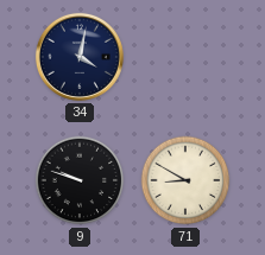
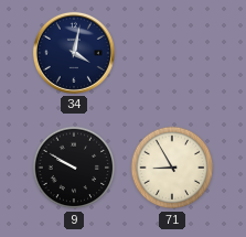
9: 9:48 -> 9:50 (74, 168)
71: 8:50 -> 8:55 (172, 168)
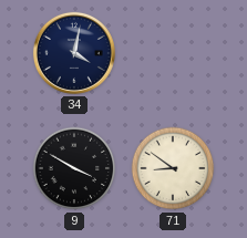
9: 9:50 -> 3:50 (74, 168)
71: 8:55 -> 8:51 (173, 168)
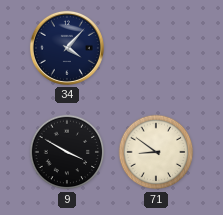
34: 4:02 -> 4:07 (67, 48)
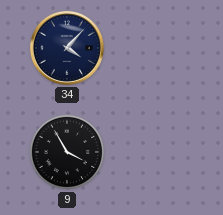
9: 3:50 -> 3:55 (67, 152)
71: 8:51 -> none (156, 152)
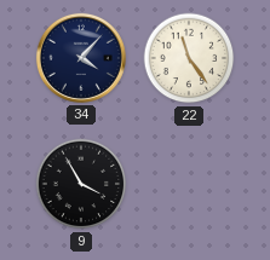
22: none -> 11:24 (189, 58)
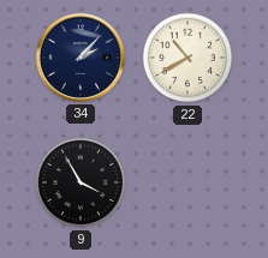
34: 4:07 -> 2:07 (81, 58)
22: 11:24 -> 10:40 (187, 58)
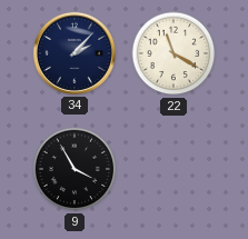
22: 10:40 -> 11:20 (173, 53)
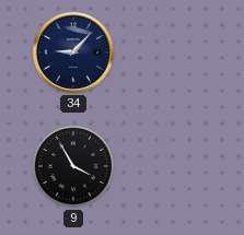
34: 2:07 -> 9:07 (73, 52)
22: 11:20 -> none (173, 53)
